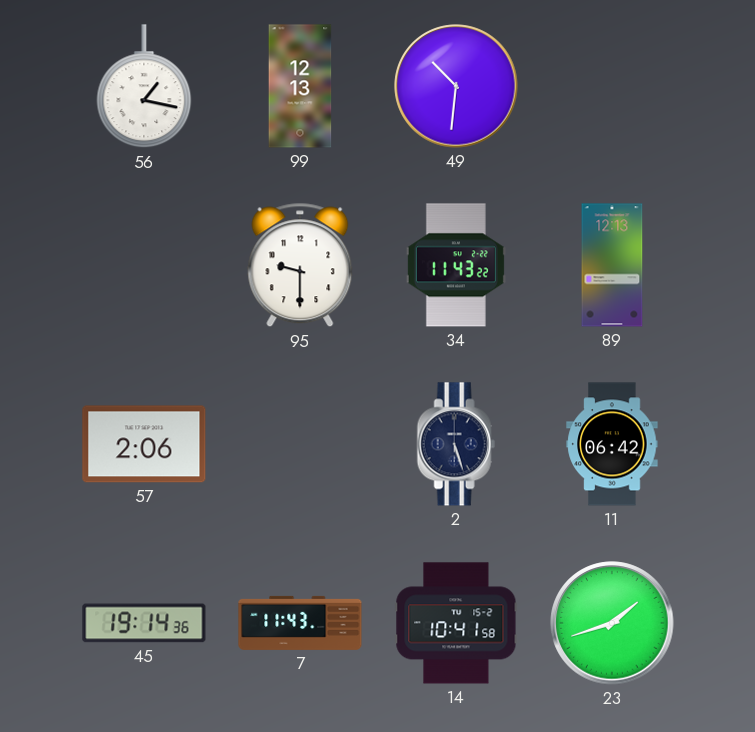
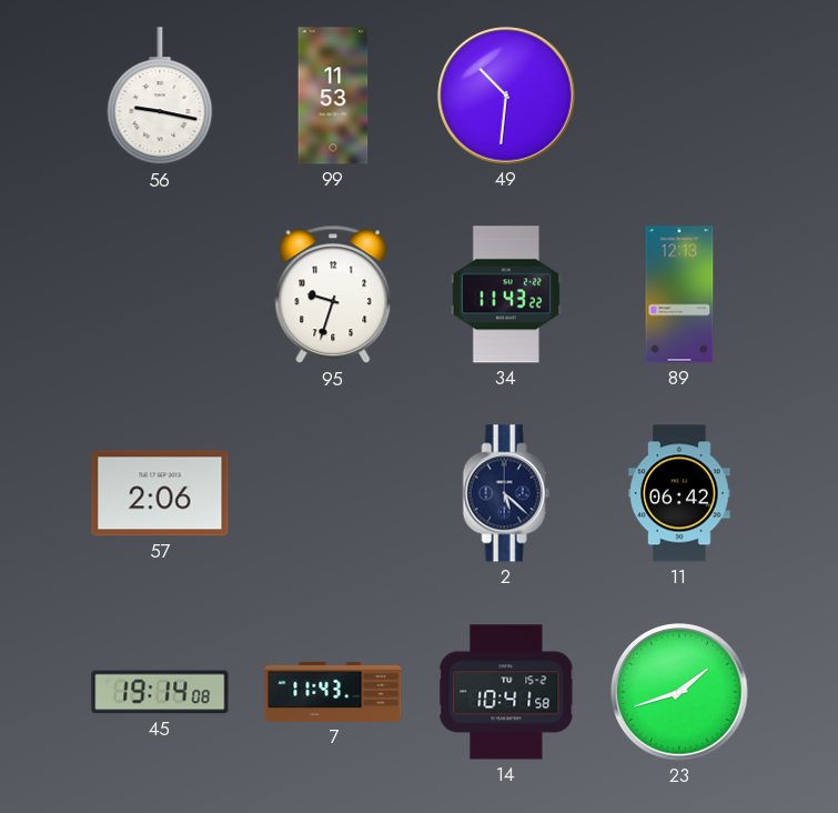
56: 1:17 -> 9:17 (160, 97)
99: 12:13 -> 11:53 (333, 96)
95: 9:30 -> 9:33 (333, 294)
2: 5:27 -> 5:22 (506, 493)
45: 19:14:36 -> 19:14:08 (160, 692)
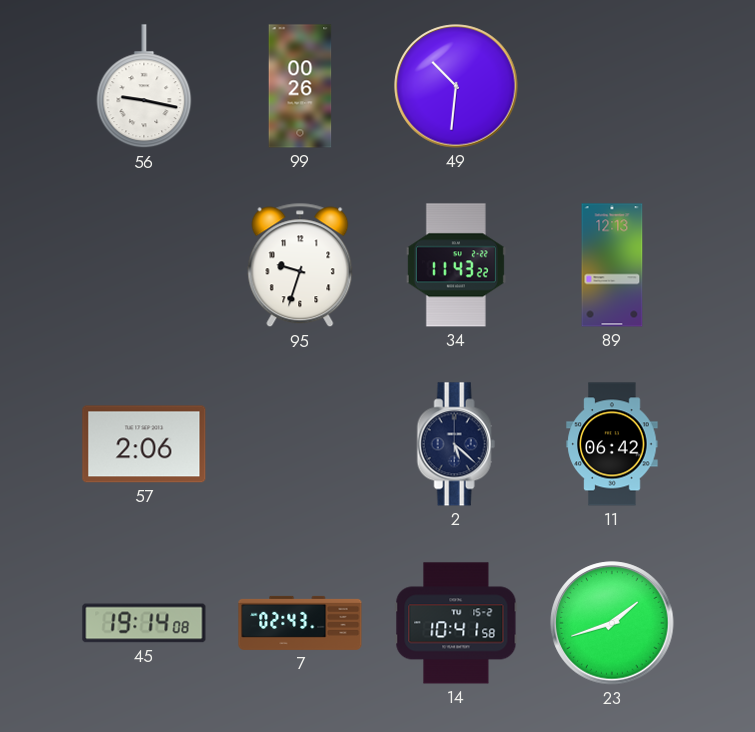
99: 11:53 -> 00:26 (300, 86)
7: 11:43 -> 02:43 (300, 623)
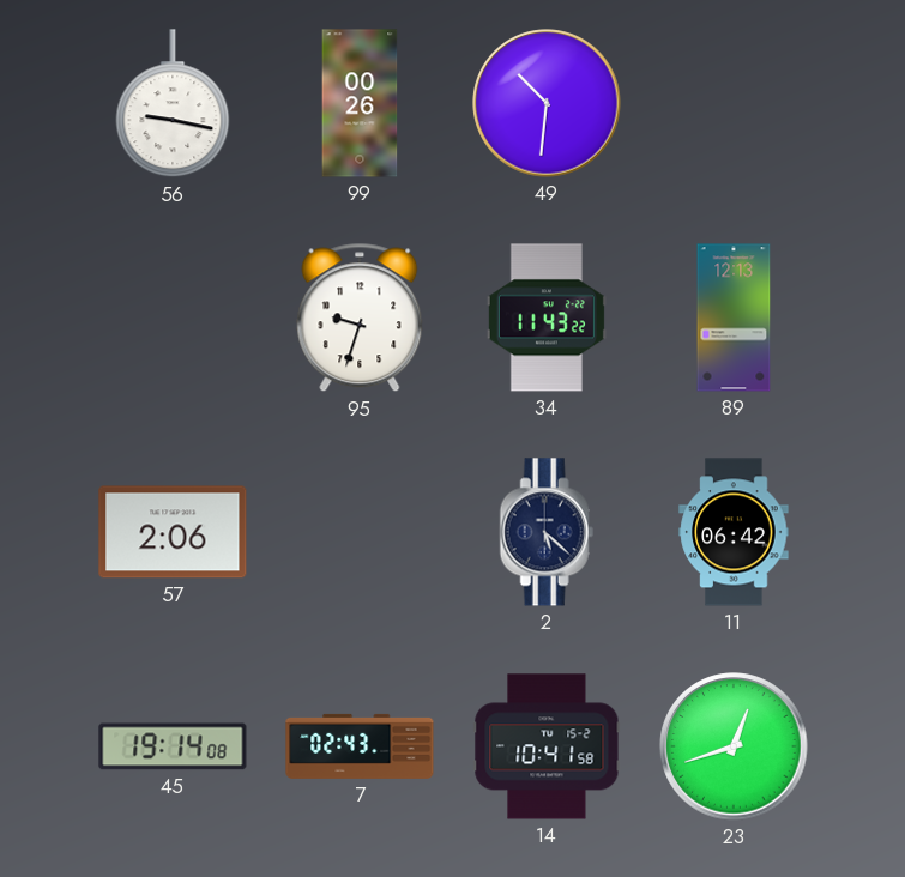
23: 1:42 -> 12:42 (734, 746)
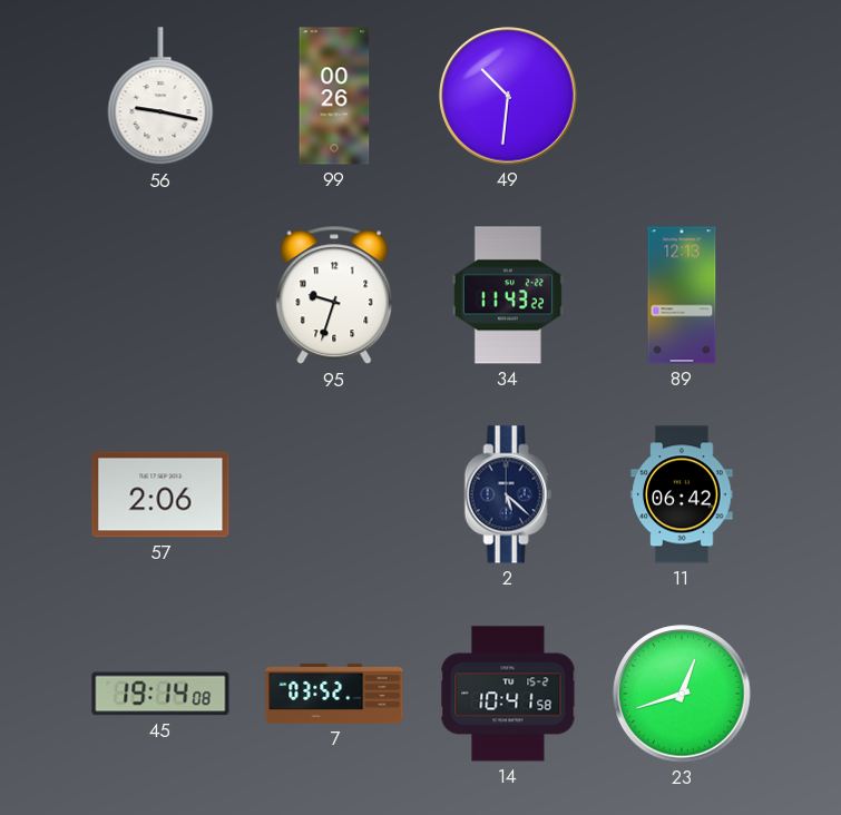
7: 02:43 -> 03:52 (334, 694)
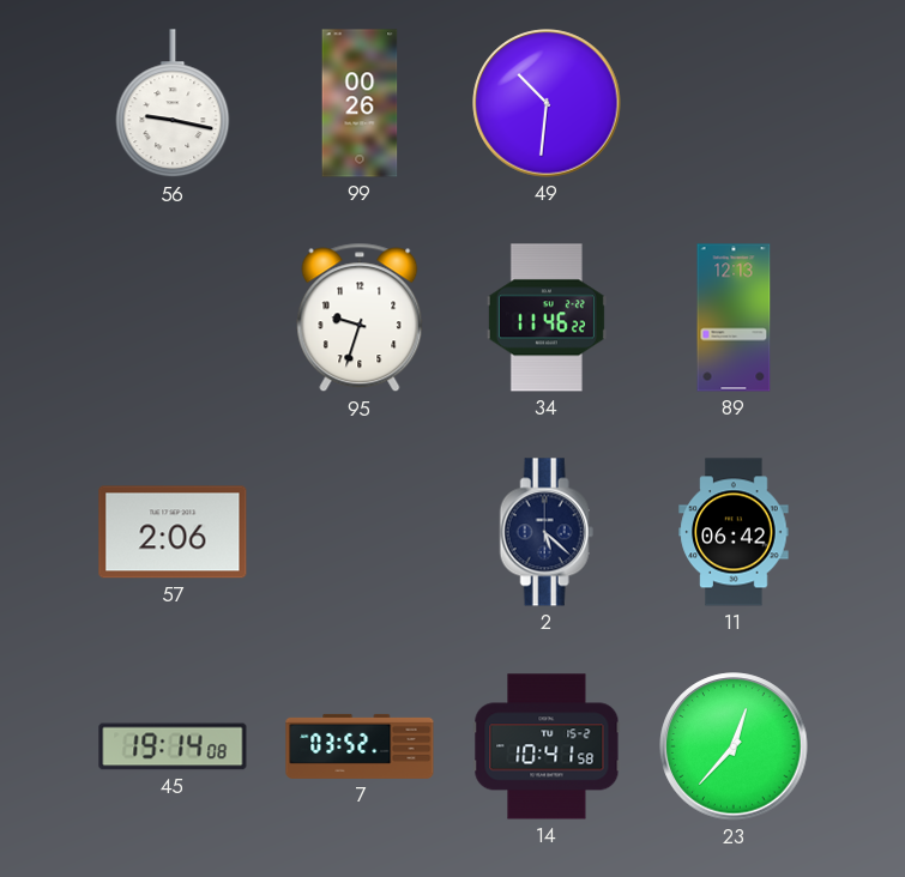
34: 11:43 -> 11:46 (547, 317)
23: 12:42 -> 12:37 (734, 746)
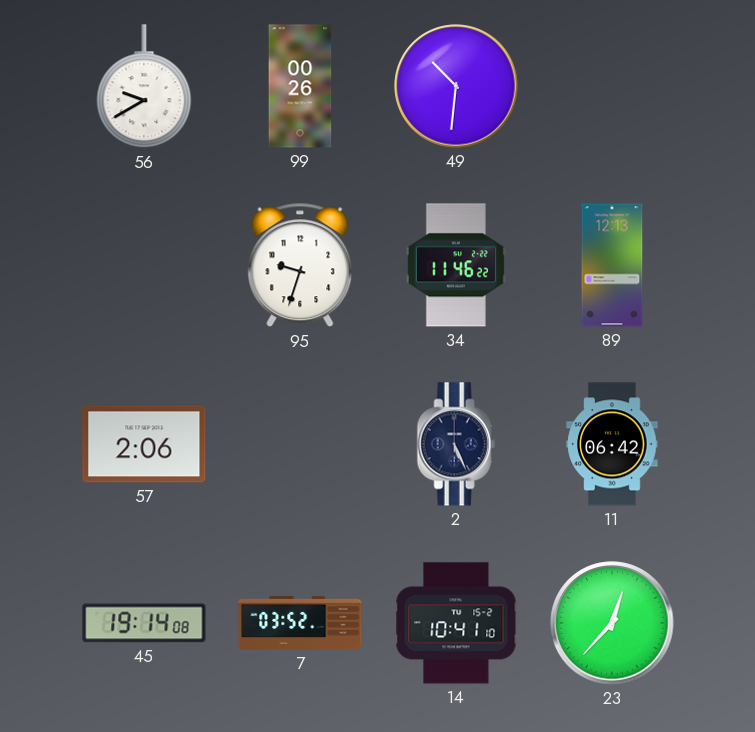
56: 9:17 -> 9:40 (144, 87)
2: 5:22 -> 5:26 (456, 444)
14: 10:41:58 -> 10:41:10 (456, 623)
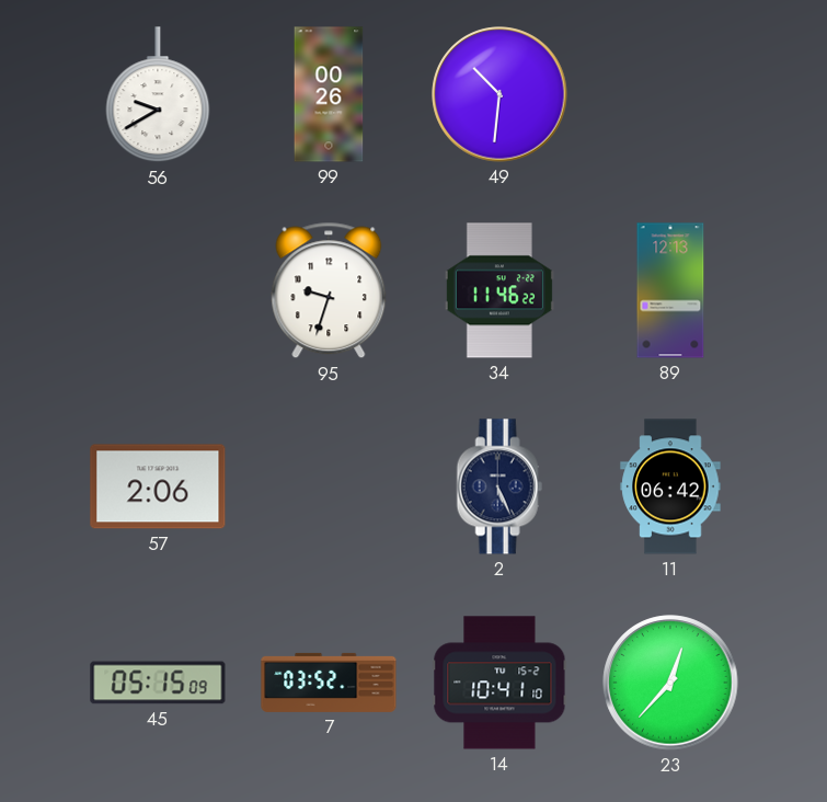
45: 19:14 -> 05:15 (158, 683)
